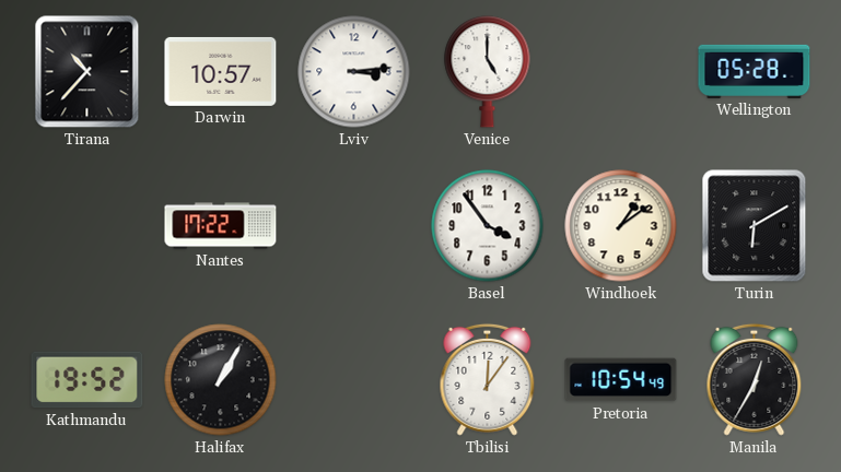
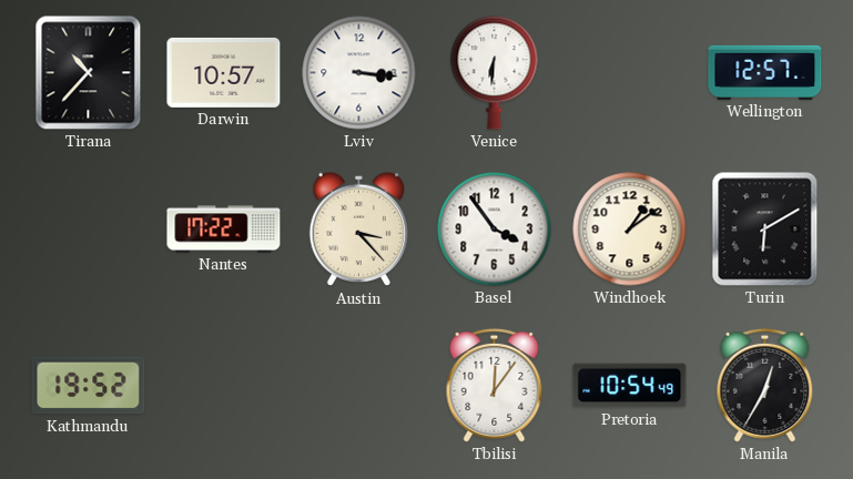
Lviv: 3:14 -> 3:16 (359, 73)
Venice: 5:00 -> 6:31 (495, 73)
Wellington: 05:28 -> 12:57 (765, 72)
Austin: none -> 3:23 (359, 230)
Halifax: 1:05 -> none (221, 380)
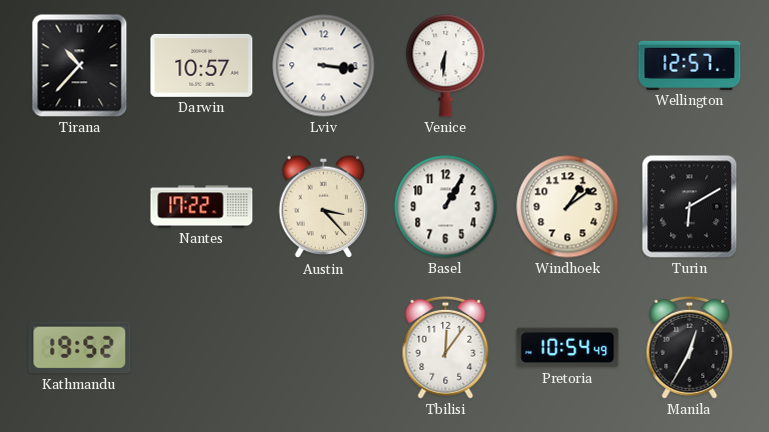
Basel: 3:54 -> 1:05 (446, 207)
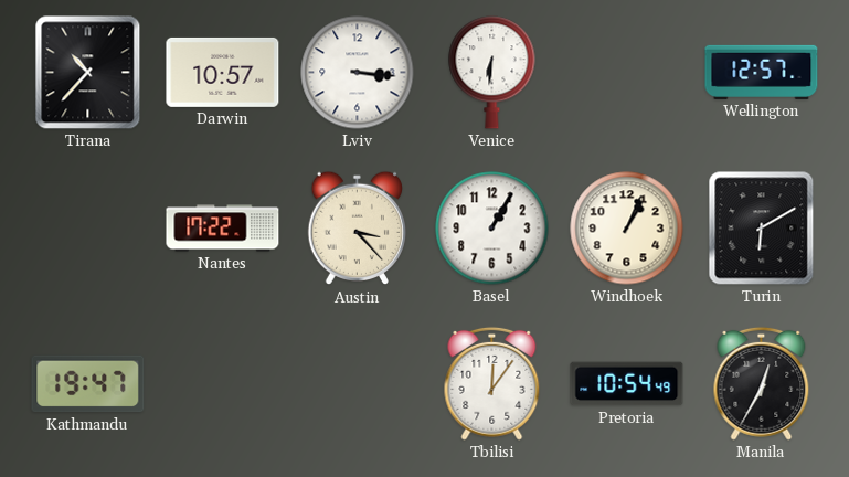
Windhoek: 1:09 -> 1:04 (627, 229)
Kathmandu: 19:52 -> 19:47 (88, 384)
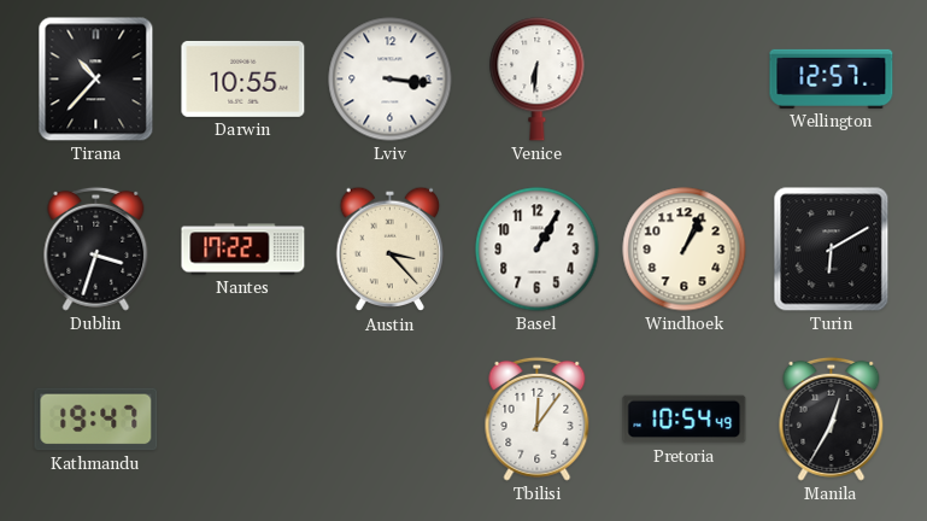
Darwin: 10:57 -> 10:55 (244, 78)
Dublin: none -> 3:33 (96, 248)
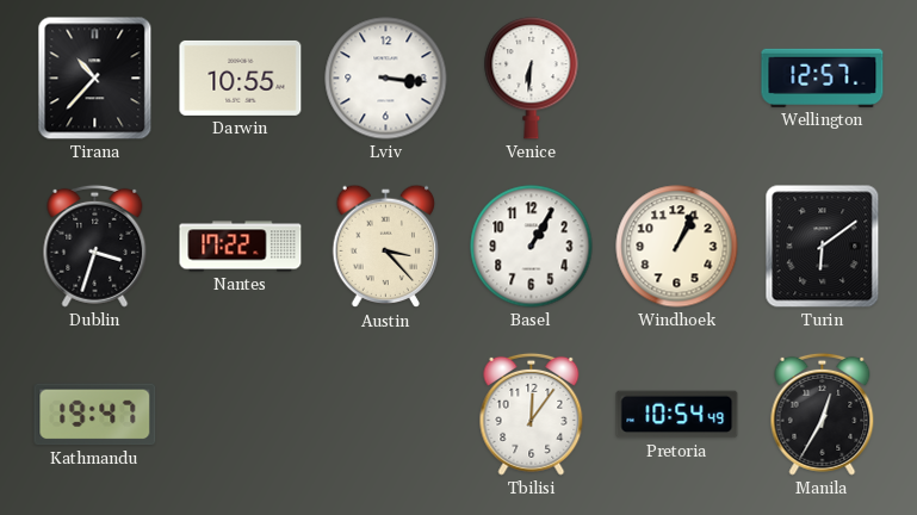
Turin: 6:10 -> 6:09 (823, 247)
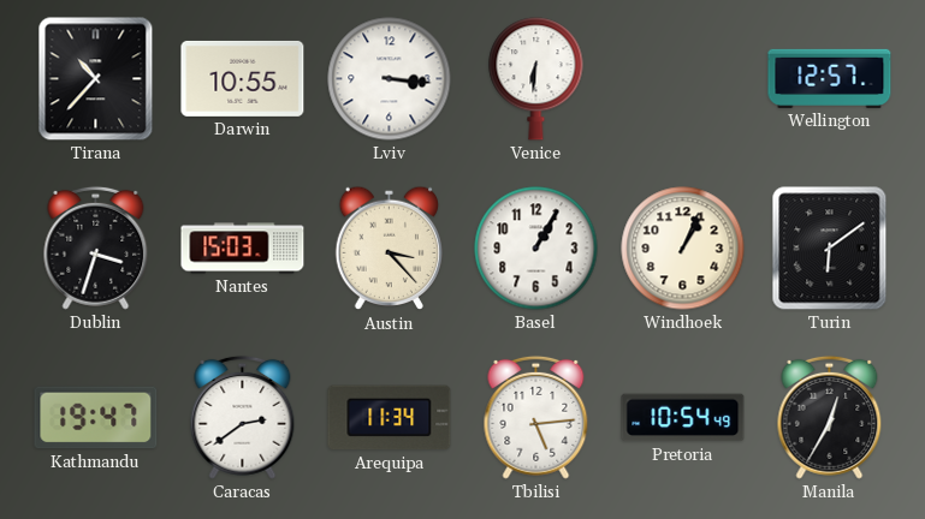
Nantes: 17:22 -> 15:03 (243, 249)
Caracas: none -> 2:39 (243, 417)
Arequipa: none -> 11:34 (390, 418)
Tbilisi: 12:06 -> 5:14 (536, 417)
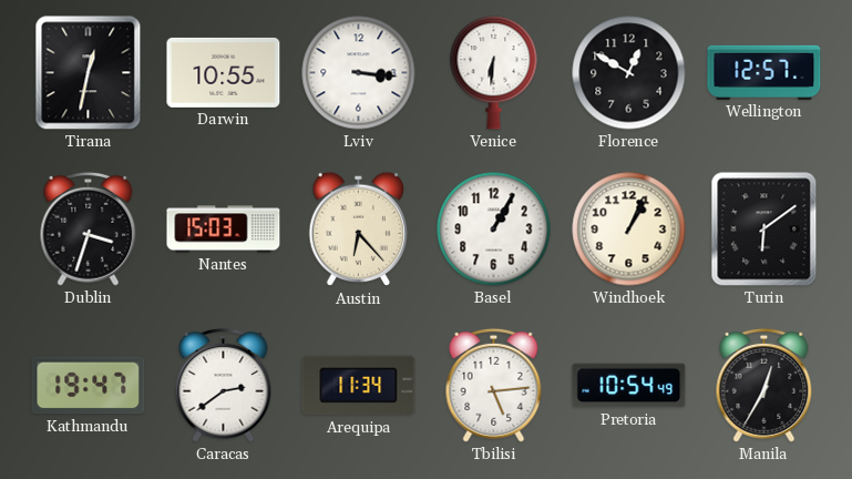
Tirana: 10:37 -> 12:32 (89, 73)
Florence: none -> 12:50 (629, 73)
Austin: 3:23 -> 6:23 (359, 230)
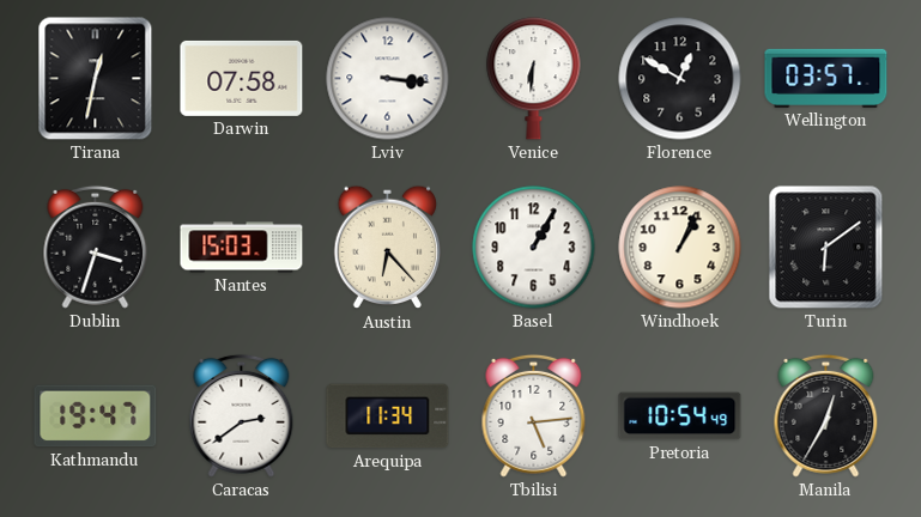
Darwin: 10:55 -> 07:58 (242, 78)
Wellington: 12:57 -> 03:57 (826, 78)
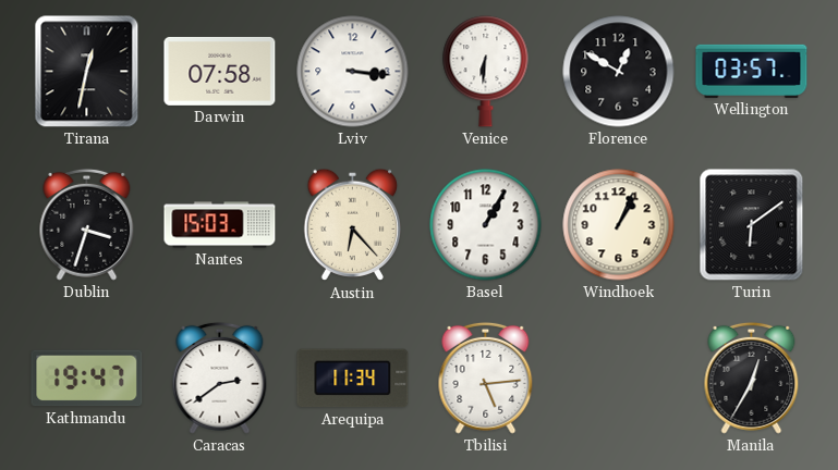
Pretoria: 10:54 -> none (680, 416)
